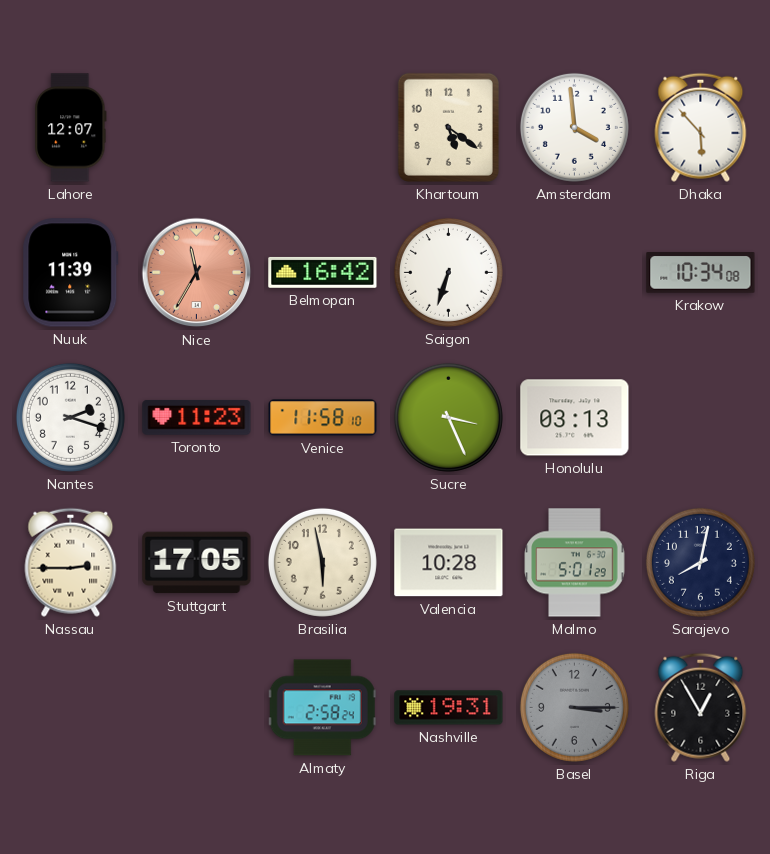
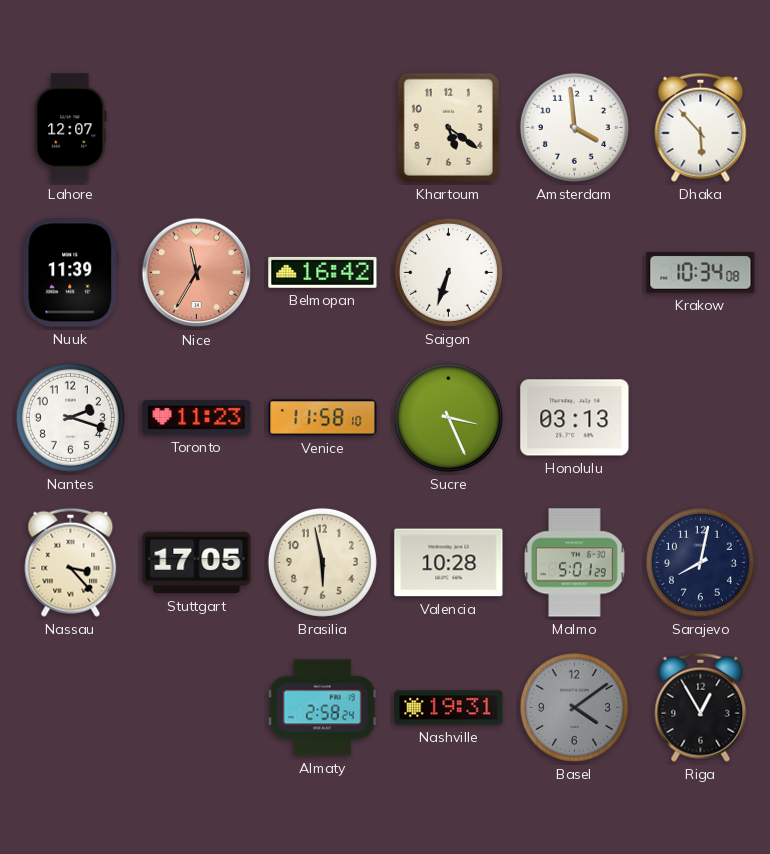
Nassau: 2:45 -> 3:23 (71, 562)
Basel: 3:15 -> 4:09 (574, 707)
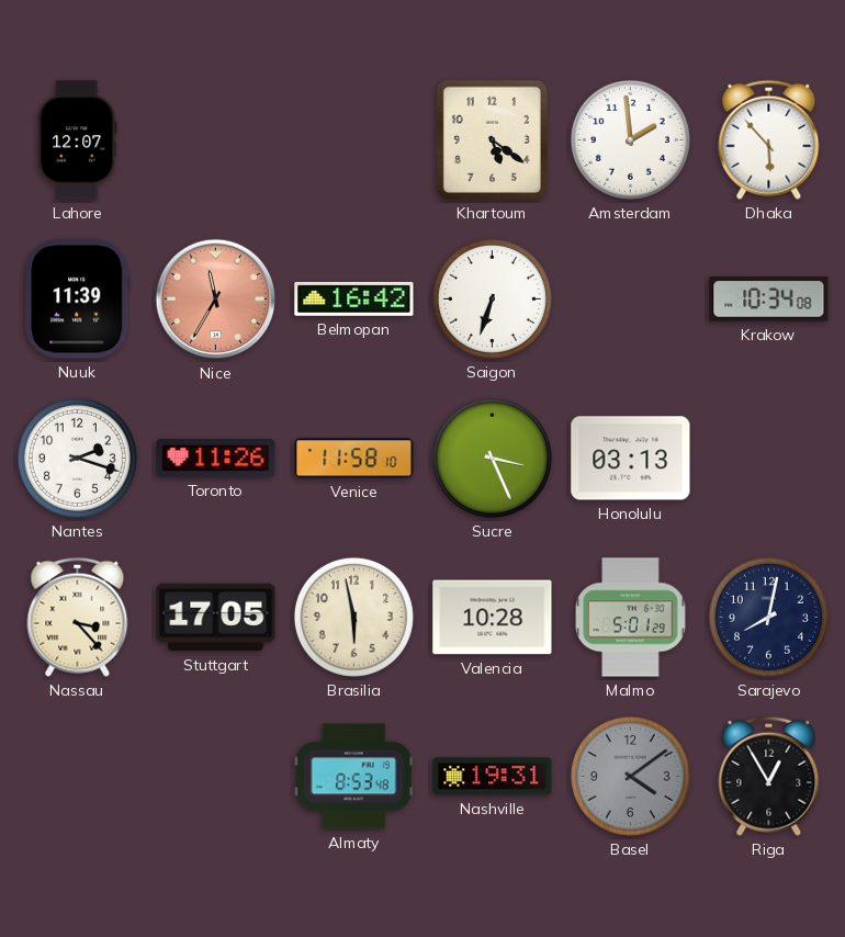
Amsterdam: 3:59 -> 1:59 (630, 139)
Toronto: 11:23 -> 11:26 (216, 459)
Almaty: 2:58 -> 8:53 (353, 777)
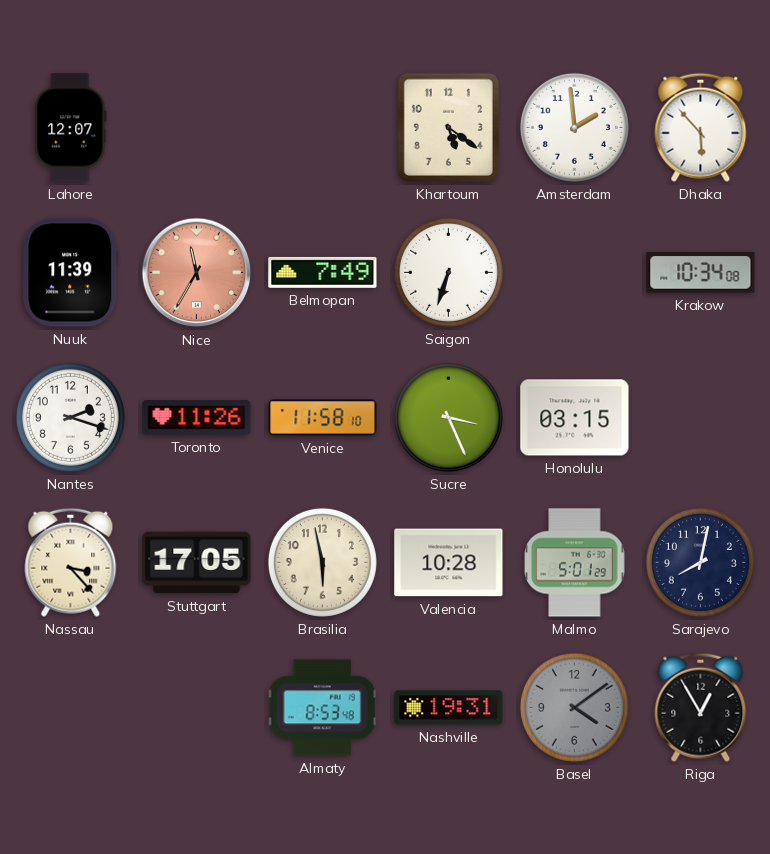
Belmopan: 16:42 -> 7:49 (323, 272)
Honolulu: 03:13 -> 03:15 (575, 418)
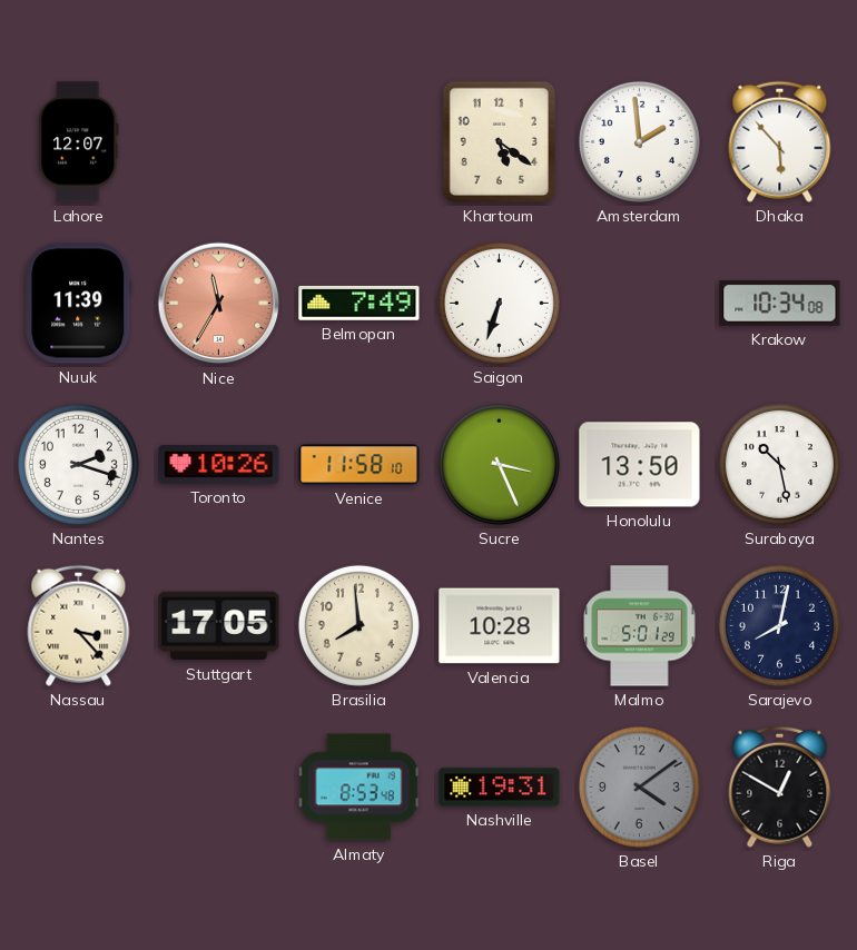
Toronto: 11:26 -> 10:26 (219, 465)
Honolulu: 03:15 -> 13:50 (640, 465)
Surabaya: none -> 10:28 (779, 464)
Brasilia: 5:58 -> 7:59 (358, 625)
Riga: 12:55 -> 12:50 (780, 786)
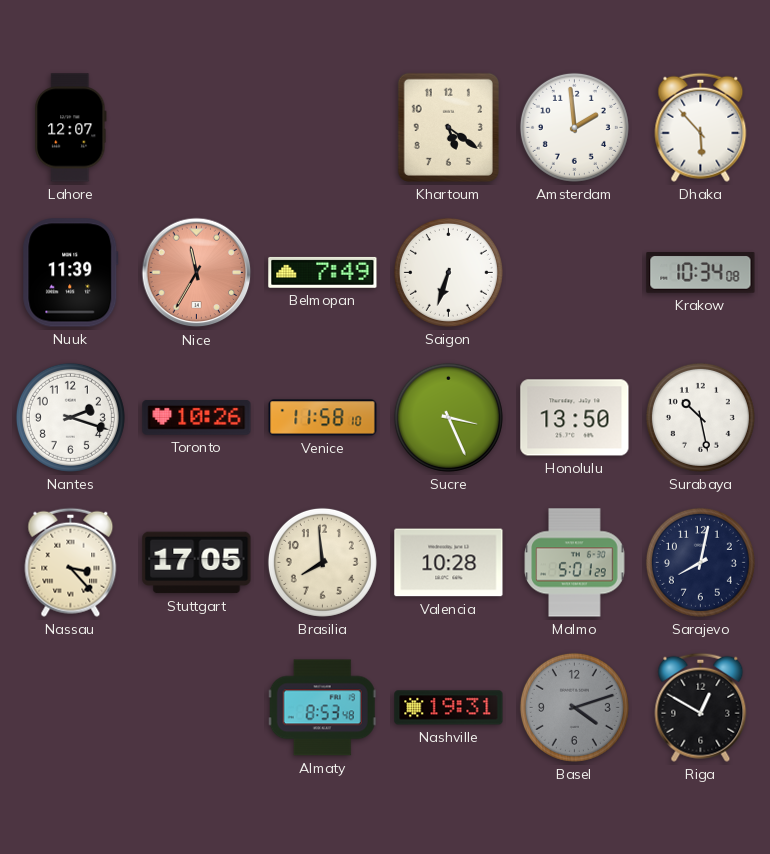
Basel: 4:09 -> 4:12 (574, 707)
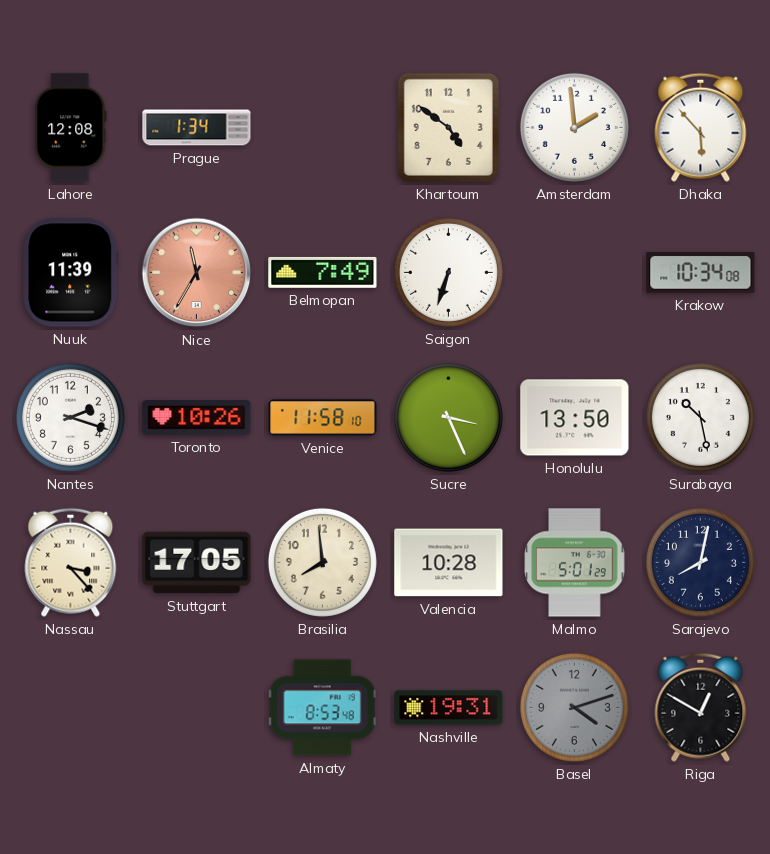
Lahore: 12:07 -> 12:08 (71, 128)
Prague: none -> 1:34 (197, 128)
Khartoum: 5:21 -> 4:51 (448, 127)
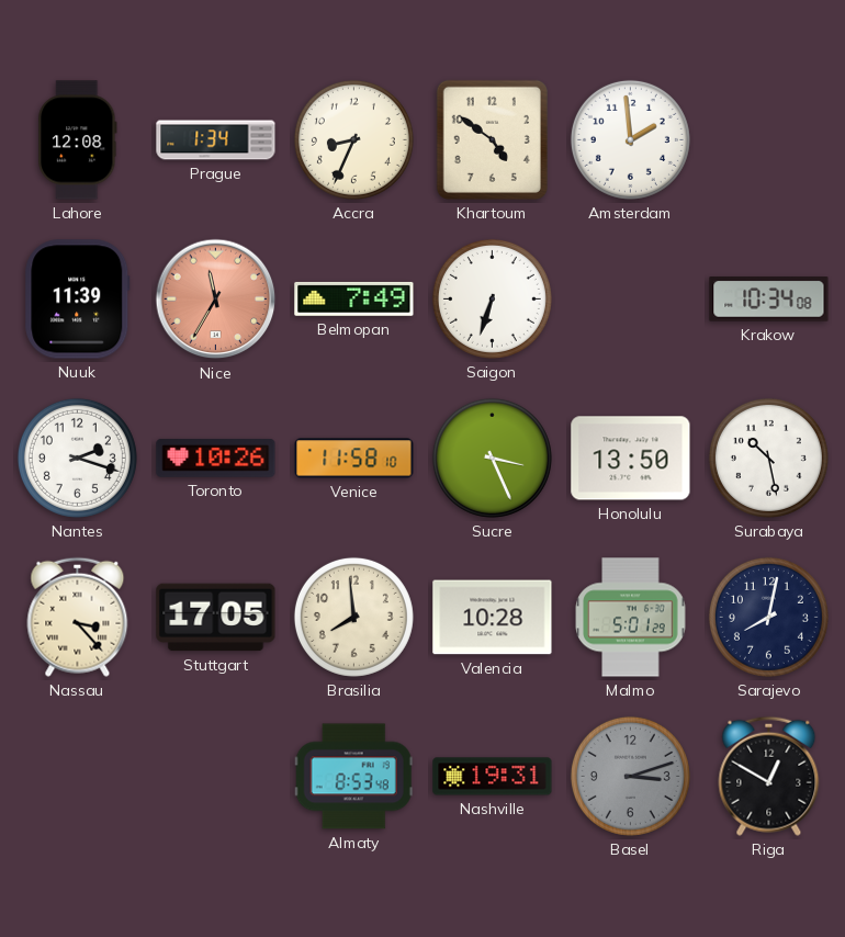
Accra: none -> 8:34 (353, 139)
Dhaka: 5:53 -> none (701, 127)
Basel: 4:12 -> 3:12 (630, 776)
